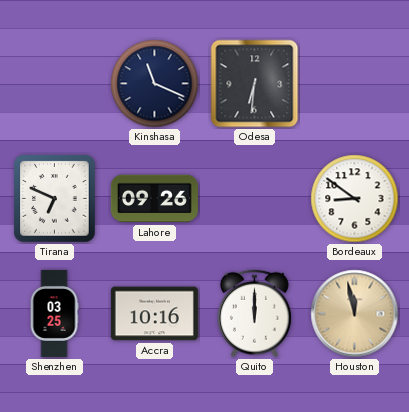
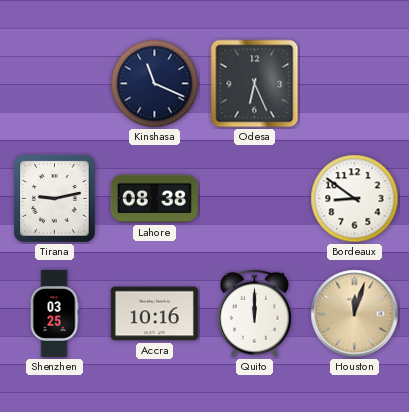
Odesa: 6:31 -> 6:26 (255, 84)
Tirana: 6:49 -> 9:13 (55, 199)
Lahore: 09:26 -> 08:38 (154, 199)
Houston: 11:58 -> 12:03 (355, 314)
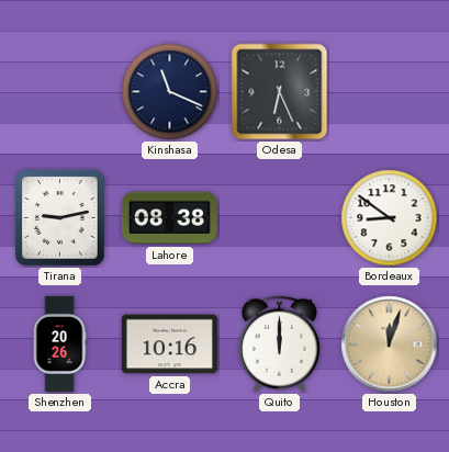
Shenzhen: 03:25 -> 20:26 (59, 343)
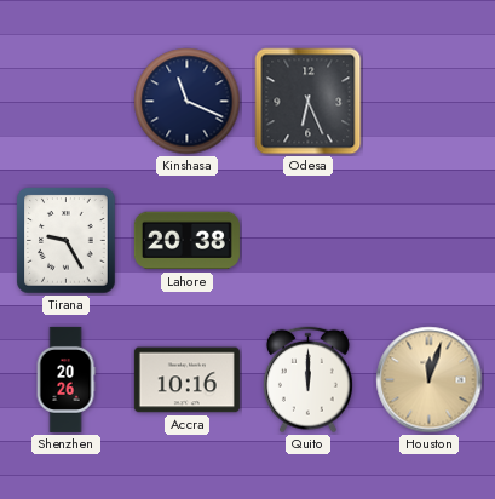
Tirana: 9:13 -> 9:25 (67, 241)
Lahore: 08:38 -> 20:38 (186, 241)
Bordeaux: 8:51 -> none (390, 218)
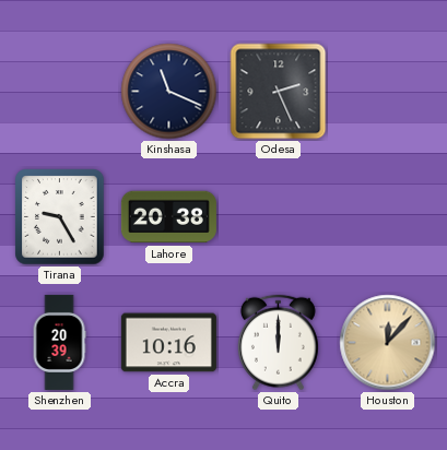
Odesa: 6:26 -> 2:26 (279, 92)
Shenzhen: 20:26 -> 20:39 (59, 342)
Houston: 12:03 -> 12:07 (388, 343)
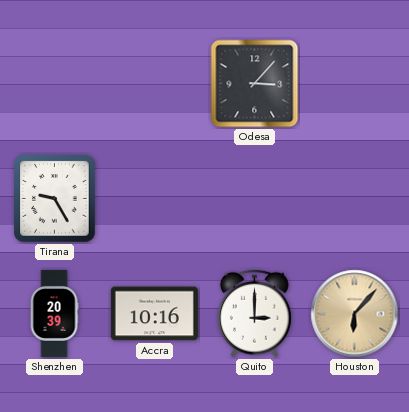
Kinshasa: 11:19 -> none (169, 92)
Odesa: 2:26 -> 3:07 (255, 84)
Lahore: 20:38 -> none (168, 217)
Quito: 12:00 -> 3:00 (254, 314)
Houston: 12:07 -> 6:07 (355, 314)
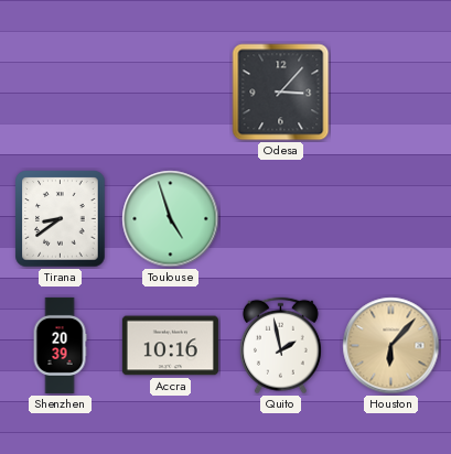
Tirana: 9:25 -> 8:39 (61, 219)
Toulouse: none -> 4:57 (171, 219)
Quito: 3:00 -> 1:58 (280, 346)
